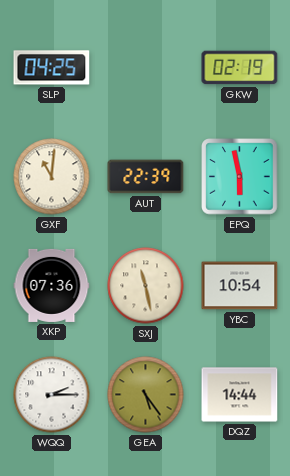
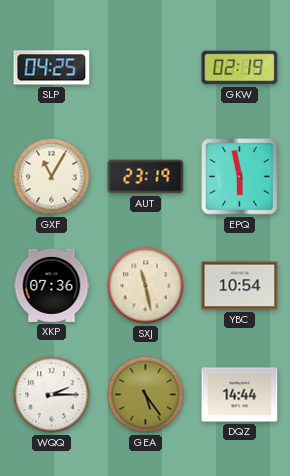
GXF: 11:01 -> 11:05 (52, 177)
AUT: 22:39 -> 23:19 (146, 177)
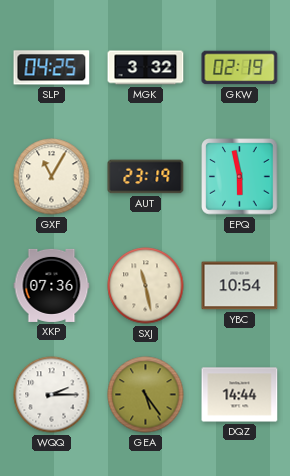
MGK: none -> 3:32 (146, 68)
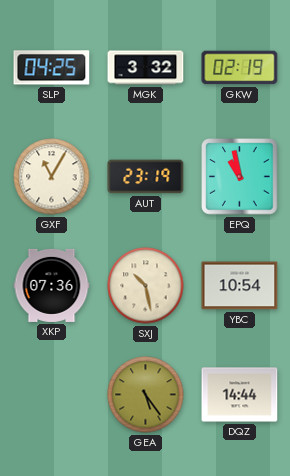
EPQ: 5:58 -> 10:58 (240, 177)
SXJ: 11:28 -> 10:28 (146, 286)
WQQ: 2:15 -> none (52, 395)
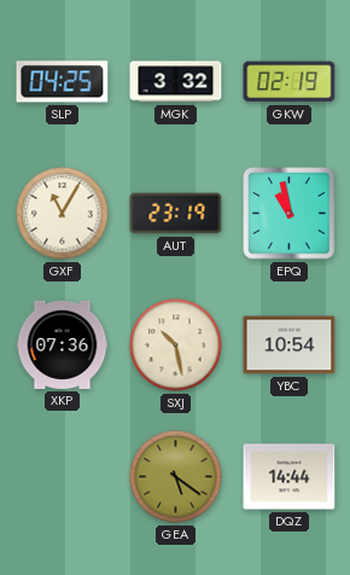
GEA: 5:24 -> 5:21 (176, 477)
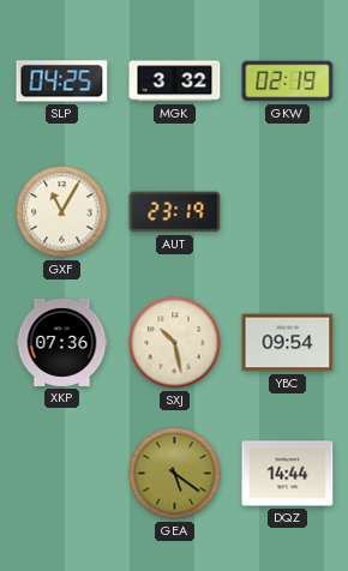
EPQ: 10:58 -> none (290, 214)
YBC: 10:54 -> 09:54 (288, 343)
